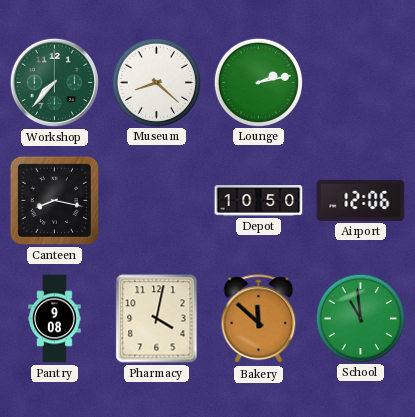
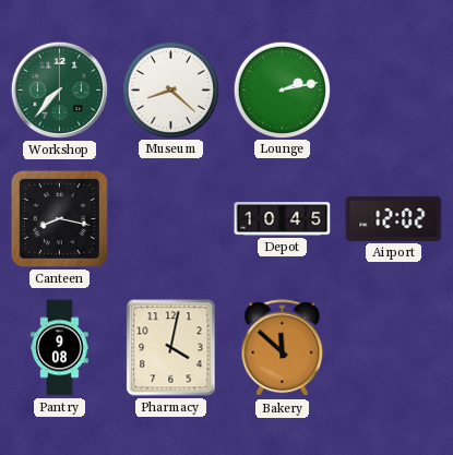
Depot: 10:50 -> 10:45 (283, 219)
Airport: 12:06 -> 12:02 (394, 218)
School: 10:59 -> none (360, 318)
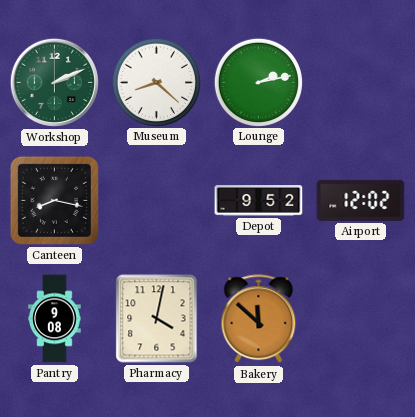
Workshop: 7:37 -> 2:11 (54, 82)
Depot: 10:45 -> 9:52 (259, 201)
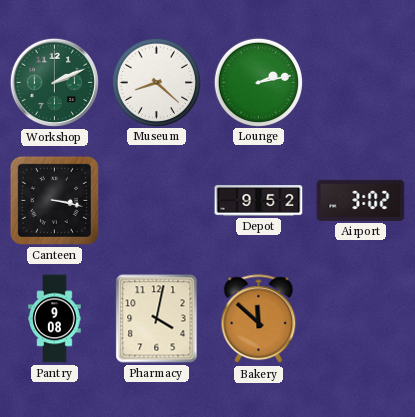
Canteen: 8:17 -> 3:17 (54, 200)
Airport: 12:02 -> 3:02 (361, 200)
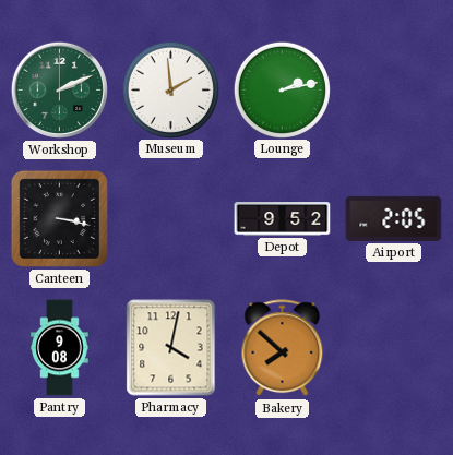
Museum: 8:22 -> 1:59 (170, 89)
Airport: 3:02 -> 2:05 (394, 218)
Bakery: 11:52 -> 7:52 (283, 348)
